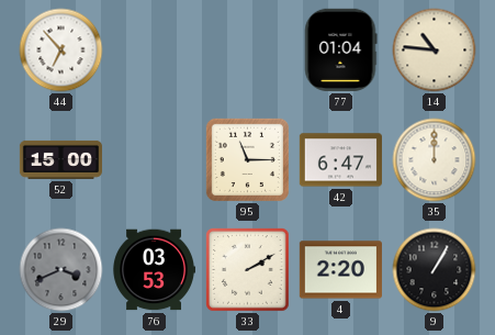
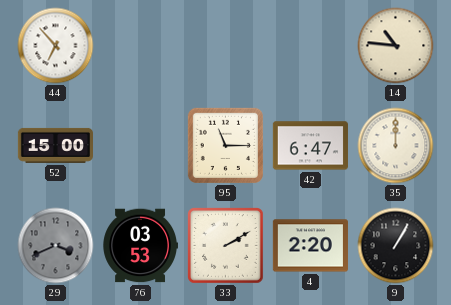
77: 01:04 -> none (340, 49)
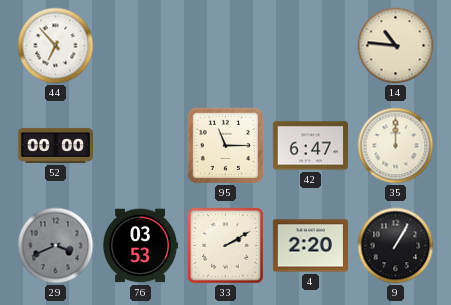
52: 15:00 -> 00:00 (55, 145)
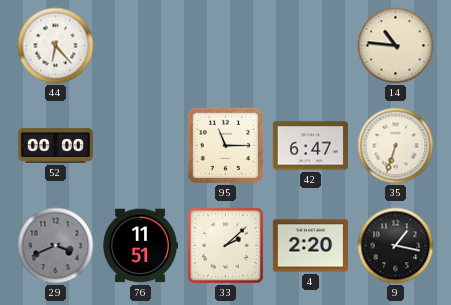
44: 6:53 -> 6:23 (56, 46)
35: 12:00 -> 6:33 (396, 146)
76: 03:53 -> 11:51 (140, 246)
33: 2:10 -> 2:08 (226, 246)
9: 1:05 -> 1:17 (396, 246)
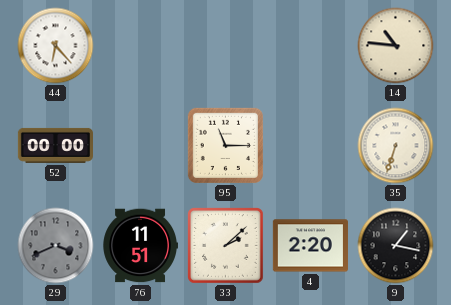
42: 6:47 -> none (310, 146)
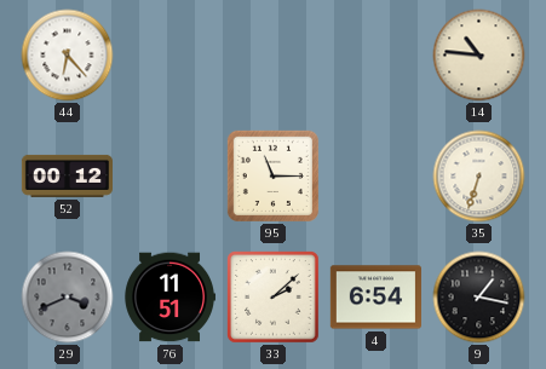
52: 00:00 -> 00:12 (67, 175)
4: 2:20 -> 6:54 (375, 298)
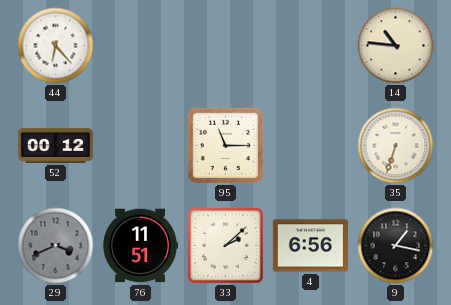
4: 6:54 -> 6:56 (310, 246)
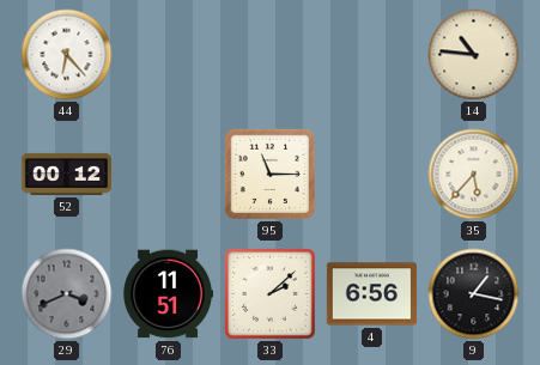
35: 6:33 -> 5:37 (474, 175)
